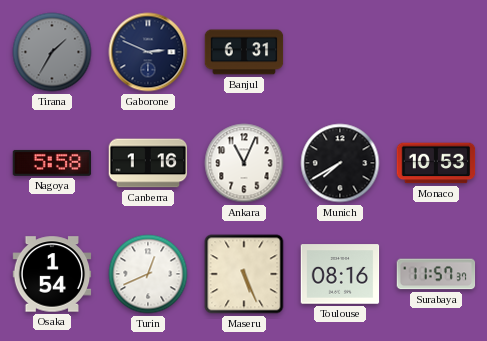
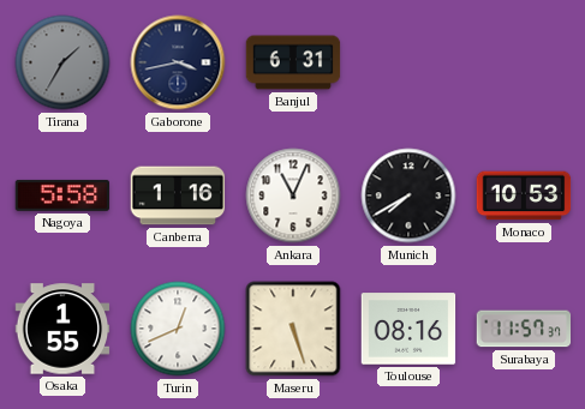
Gaborone: 2:49 -> 3:43 (178, 62)
Osaka: 1:54 -> 1:55 (62, 329)
Maseru: 5:26 -> 5:27 (293, 329)
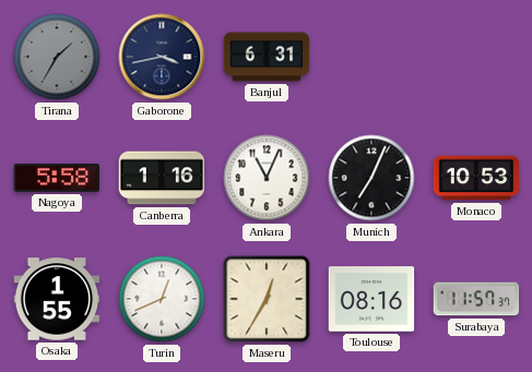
Munich: 7:40 -> 7:04 (371, 178)
Maseru: 5:27 -> 12:35 (267, 299)
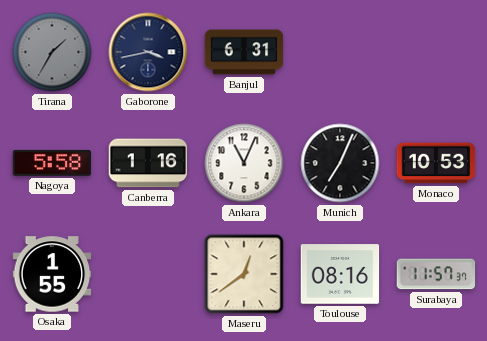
Turin: 12:41 -> none (162, 299)
Maseru: 12:35 -> 12:39 (244, 274)
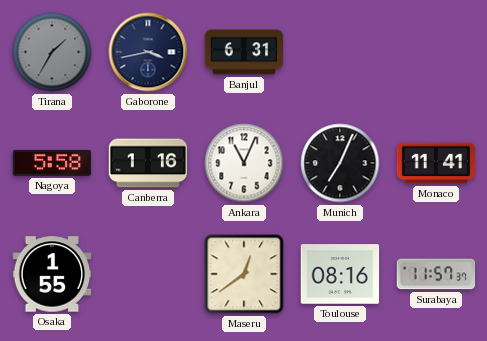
Monaco: 10:53 -> 11:41 (436, 163)
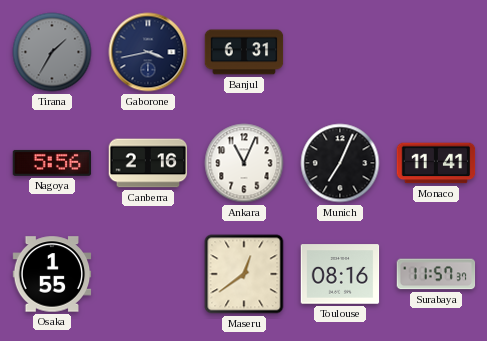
Nagoya: 5:58 -> 5:56 (52, 163)
Canberra: 1:16 -> 2:16 (148, 163)
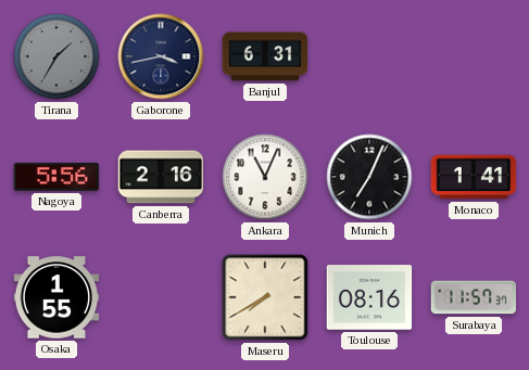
Monaco: 11:41 -> 1:41 (474, 177)
Maseru: 12:39 -> 7:40 (265, 297)
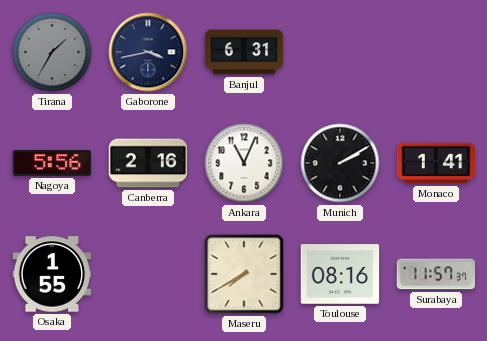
Munich: 7:04 -> 2:10 (340, 163)
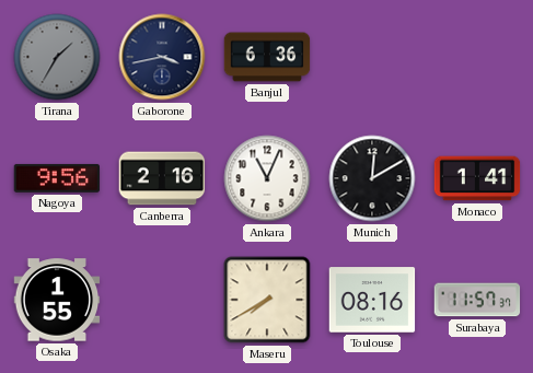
Banjul: 6:31 -> 6:36 (267, 57)
Nagoya: 5:56 -> 9:56 (57, 178)
Munich: 2:10 -> 12:10 (372, 178)
